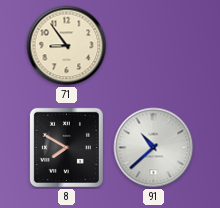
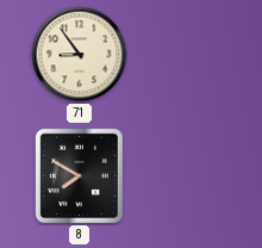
91: 10:38 -> none (154, 148)
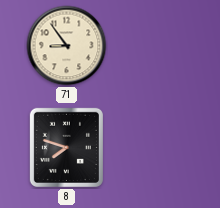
8: 7:50 -> 7:48 (66, 147)
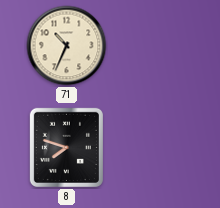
71: 8:54 -> 10:34 (67, 46)
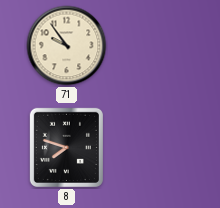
71: 10:34 -> 9:54 (67, 46)
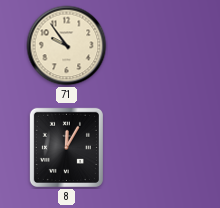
8: 7:48 -> 12:05 (66, 147)
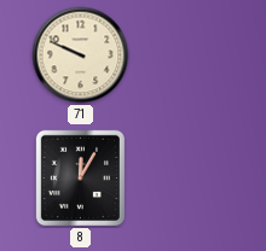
71: 9:54 -> 9:49 (81, 56)
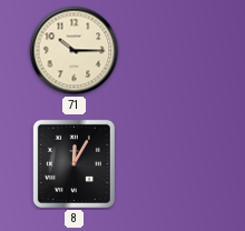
71: 9:49 -> 10:15 (75, 51)
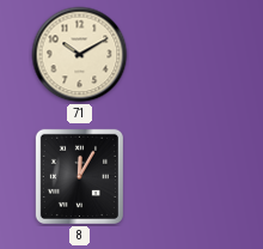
71: 10:15 -> 10:10 (80, 55)
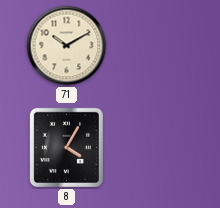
8: 12:05 -> 4:05 (66, 147)
